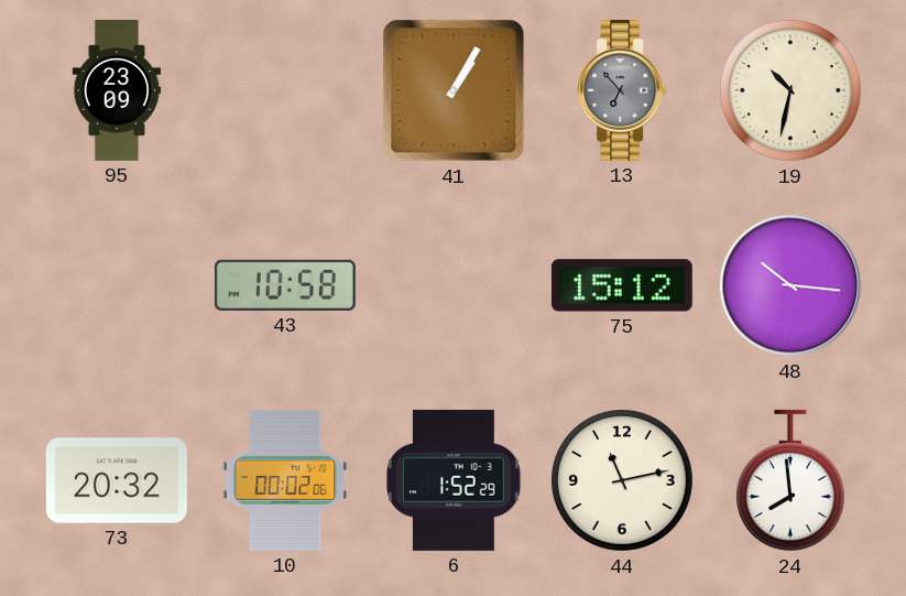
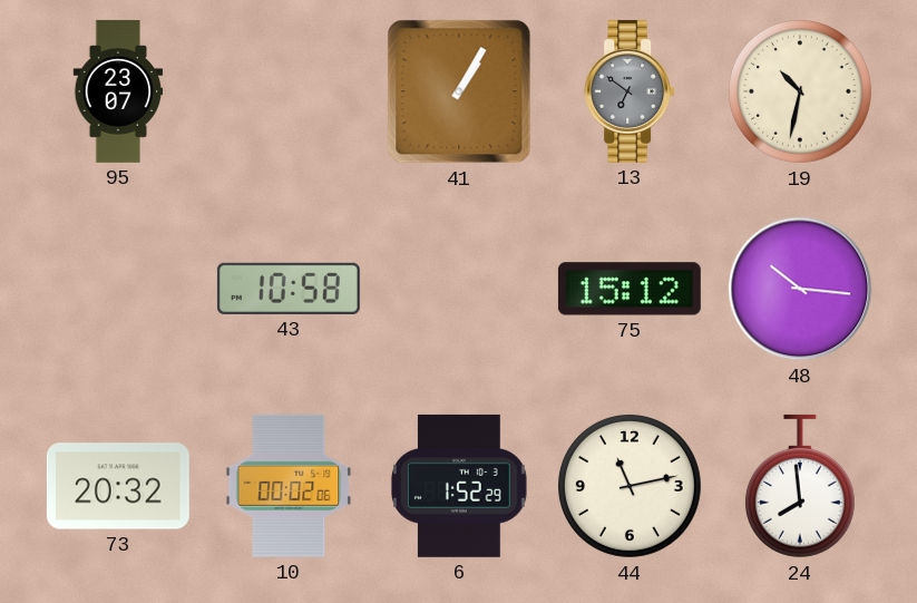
95: 23:09 -> 23:07 (118, 91)
13: 6:53 -> 6:51 (630, 91)
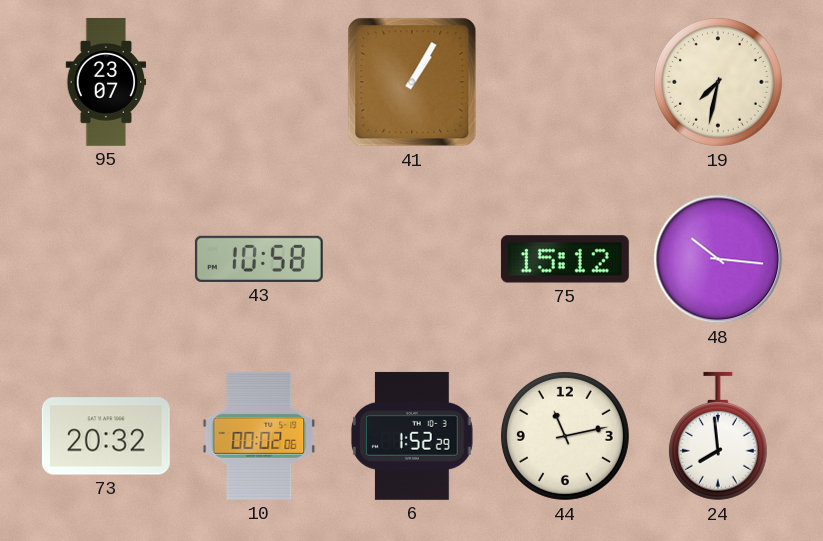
13: 6:51 -> none (630, 91)
19: 10:32 -> 7:32 (718, 82)
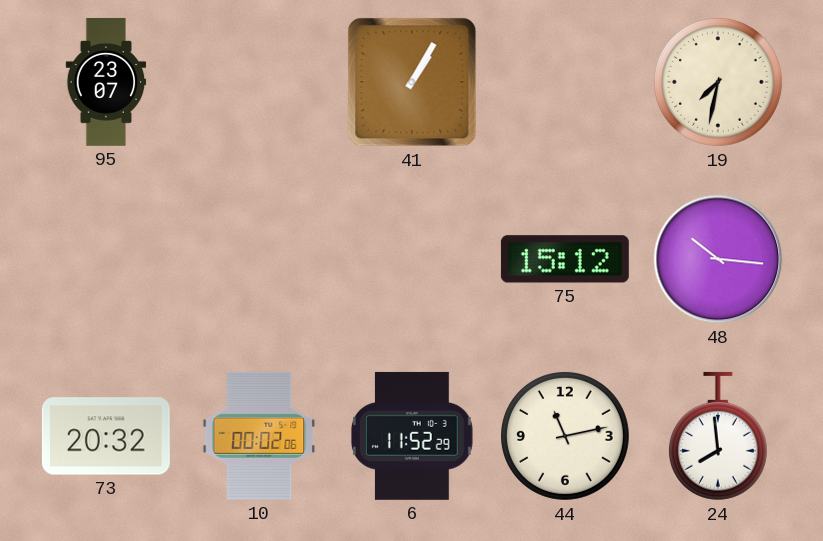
43: 10:58 -> none (259, 259)
6: 1:52 -> 11:52 (413, 436)
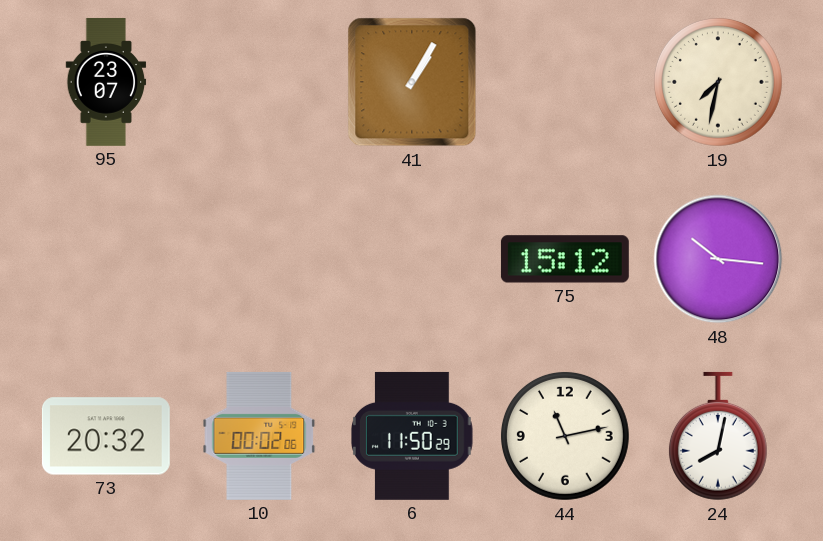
6: 11:52 -> 11:50 (413, 436)
24: 7:59 -> 8:02 (718, 436)
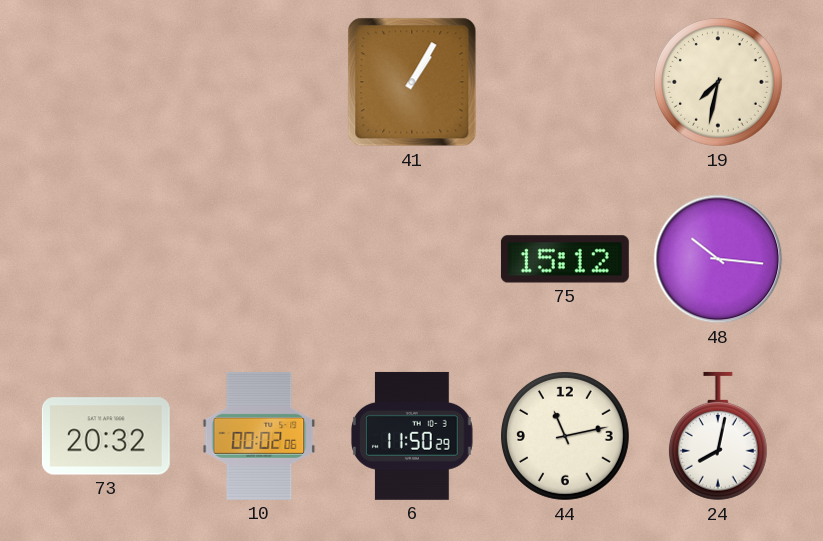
95: 23:07 -> none (106, 82)
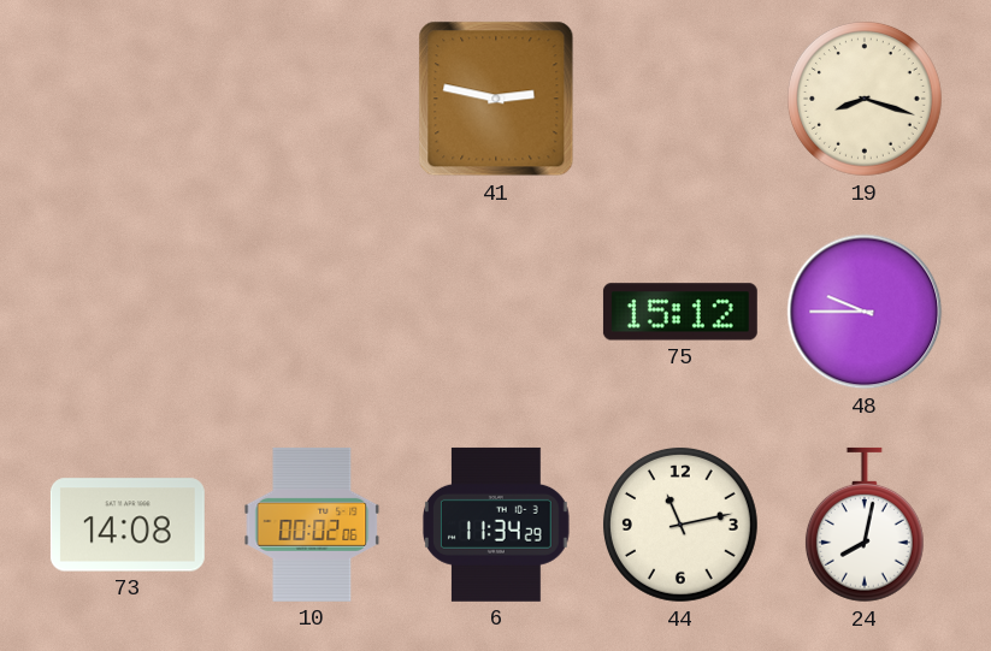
41: 1:05 -> 2:47 (496, 99)
19: 7:32 -> 8:18 (865, 99)
48: 10:16 -> 9:45 (865, 312)
73: 20:32 -> 14:08 (128, 525)
6: 11:50 -> 11:34 (497, 525)
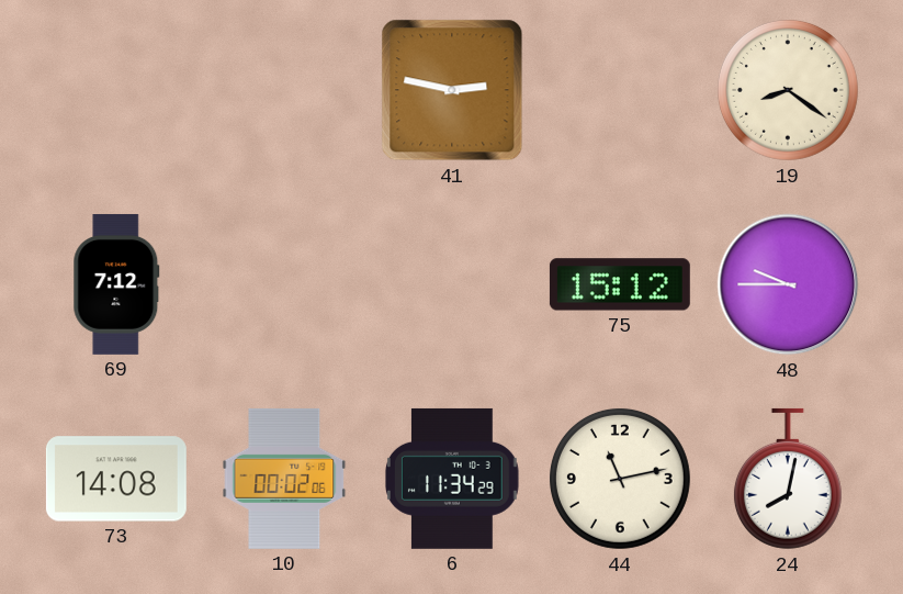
19: 8:18 -> 8:21 (788, 90)
69: none -> 7:12 (116, 284)
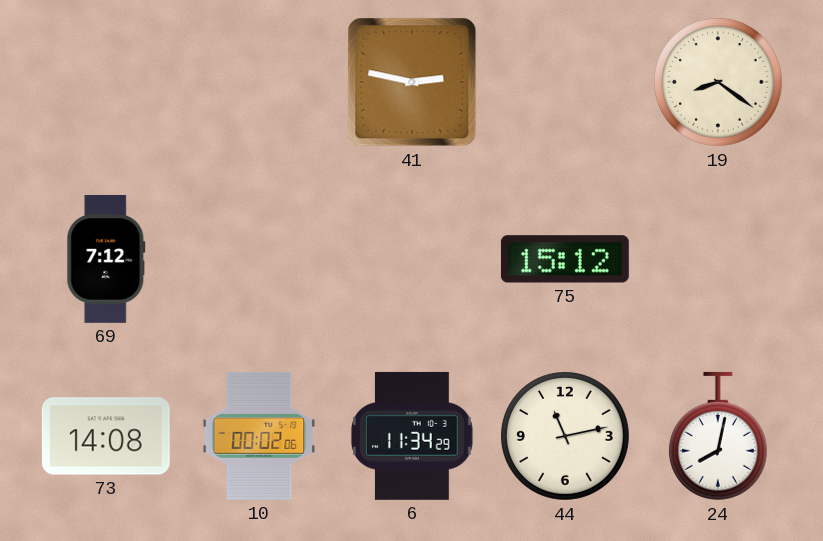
48: 9:45 -> none (788, 284)
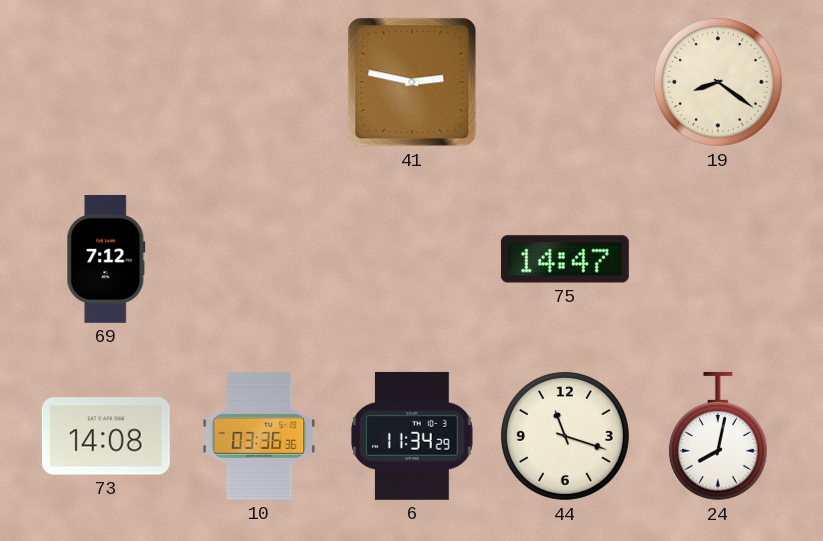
75: 15:12 -> 14:47 (565, 259)
10: 00:02 -> 03:36 (259, 436)
44: 11:13 -> 11:18 (565, 436)
